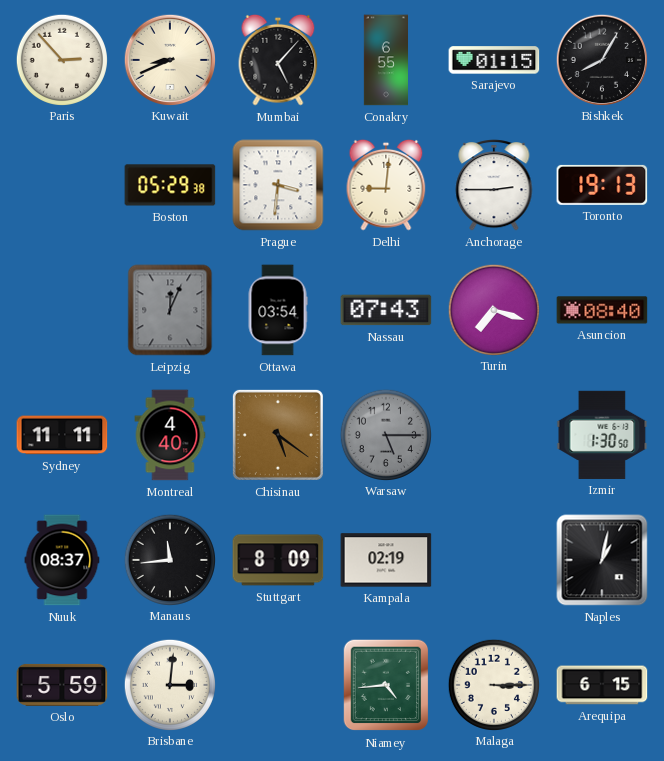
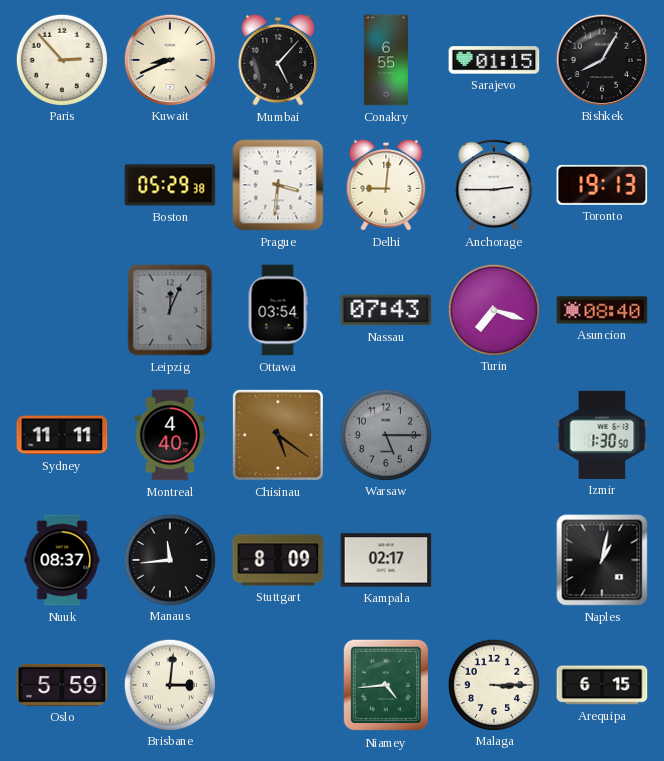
Kampala: 02:19 -> 02:17 (386, 560)
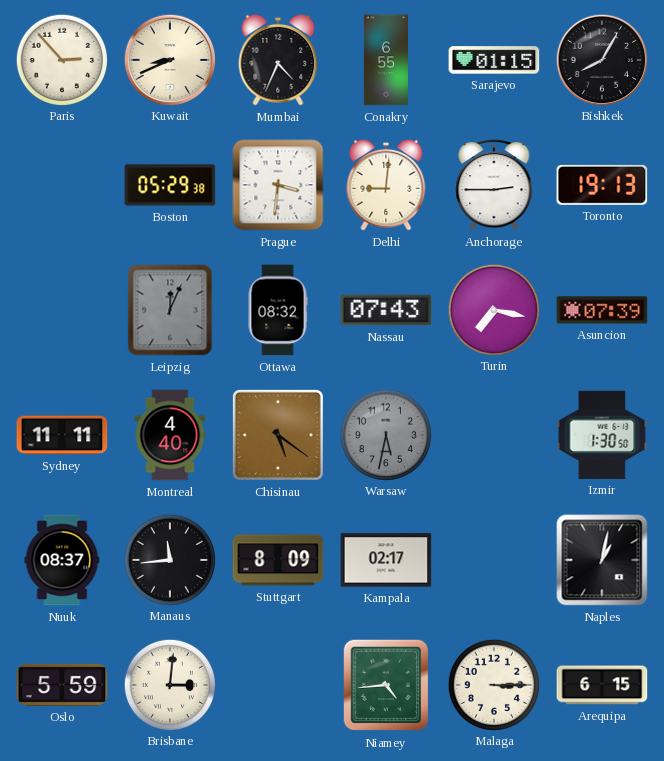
Mumbai: 5:07 -> 4:34 (278, 60)
Ottawa: 03:54 -> 08:32 (278, 310)
Turin: 7:18 -> 7:17 (493, 309)
Asuncion: 08:40 -> 07:39 (602, 310)
Warsaw: 5:15 -> 5:32 (385, 434)
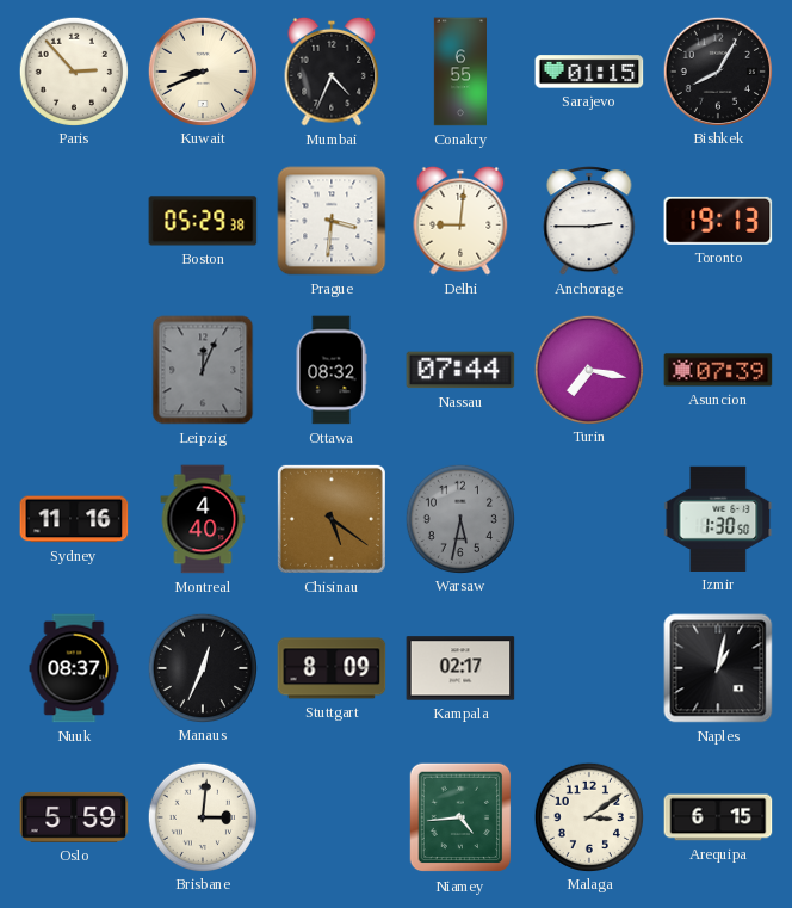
Nassau: 07:43 -> 07:44 (460, 370)
Sydney: 11:11 -> 11:16 (74, 519)
Manaus: 11:44 -> 12:34 (202, 667)
Malaga: 3:15 -> 3:09 (588, 816)
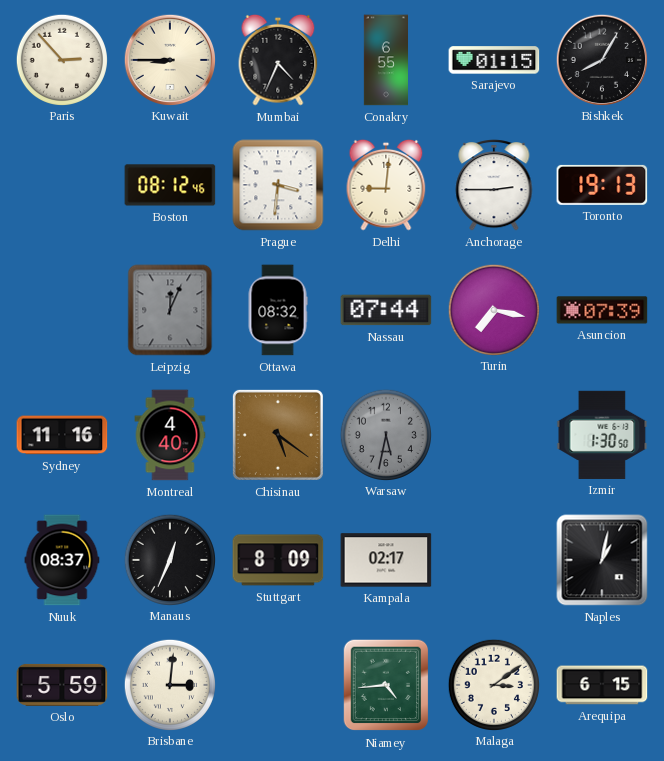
Kuwait: 8:41 -> 8:45 (169, 59)
Boston: 05:29 -> 08:12 (170, 185)
